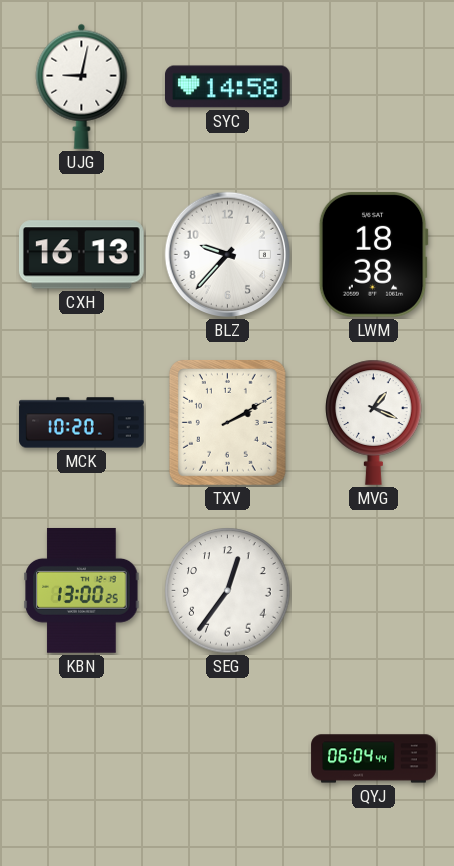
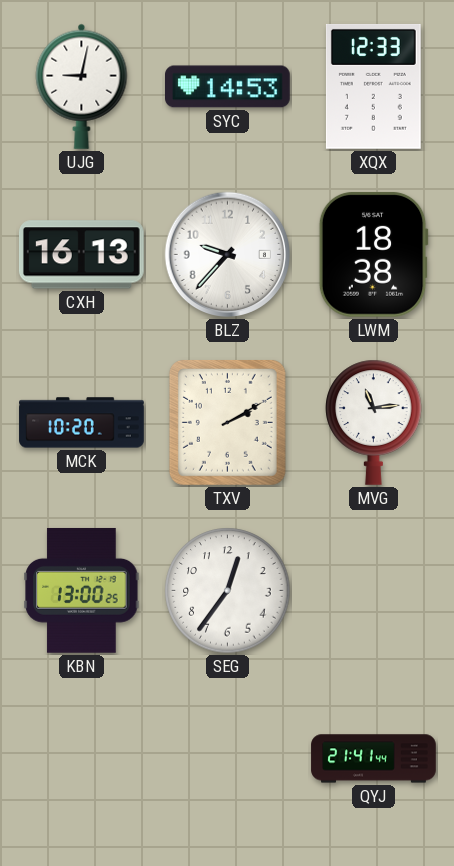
SYC: 14:58 -> 14:53 (228, 87)
XQX: none -> 12:33 (373, 86)
MVG: 1:19 -> 11:14 (374, 422)
QYJ: 06:04 -> 21:41 (374, 759)
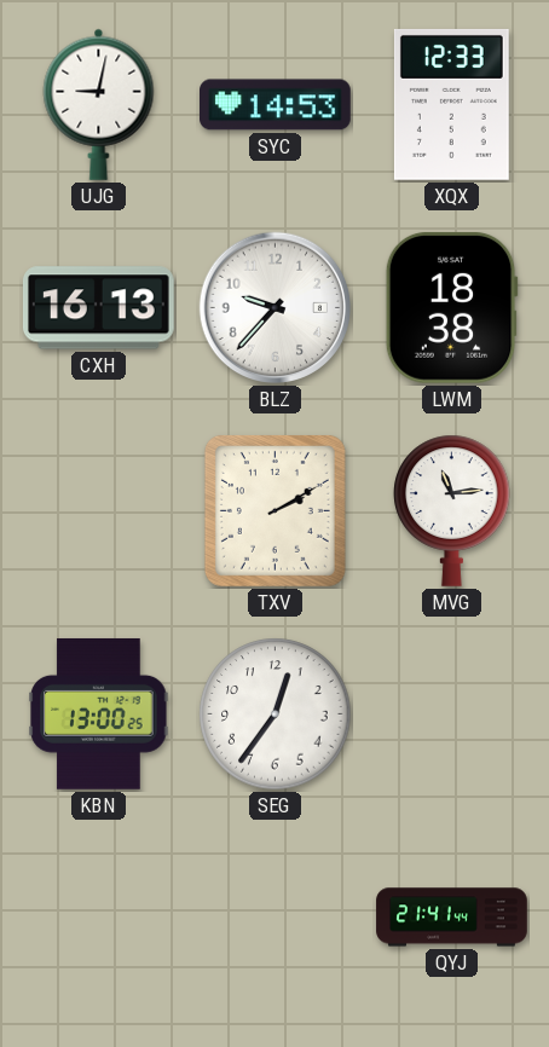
MCK: 10:20 -> none (82, 423)
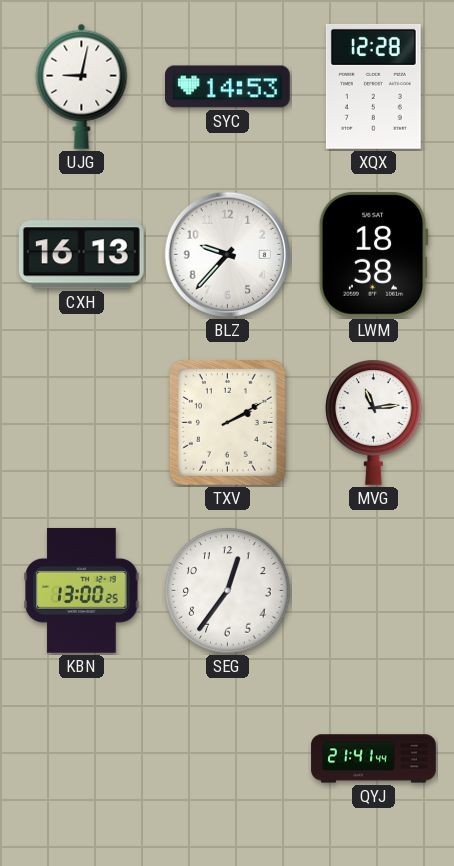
XQX: 12:33 -> 12:28 (373, 86)
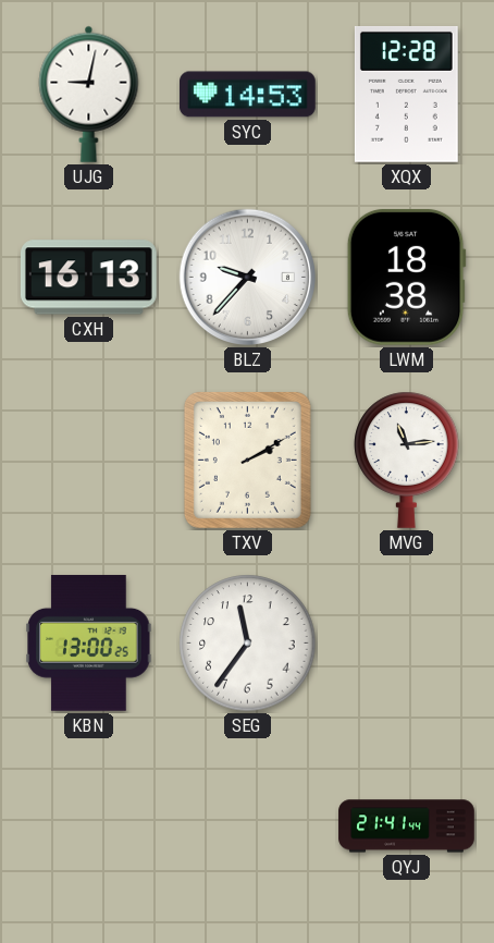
SEG: 12:36 -> 11:36 (248, 644)
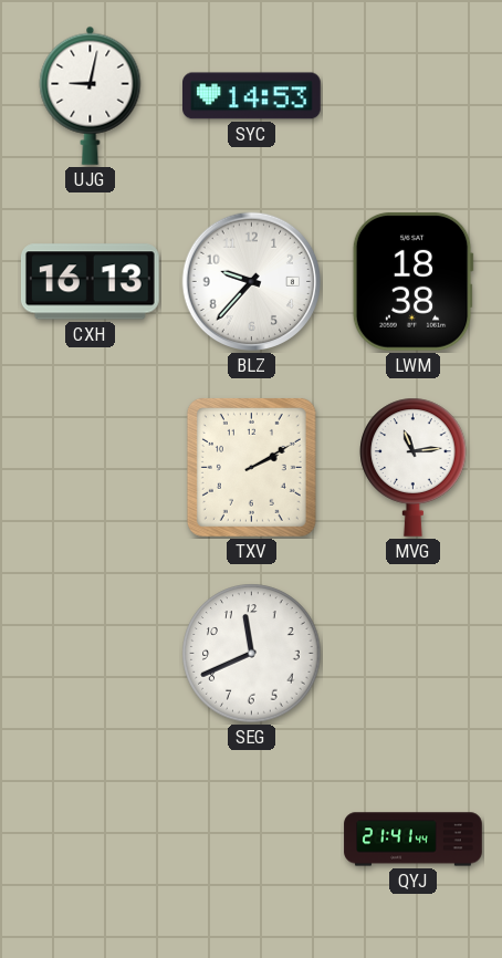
XQX: 12:28 -> none (406, 94)
KBN: 13:00 -> none (89, 642)
SEG: 11:36 -> 11:41 (252, 654)
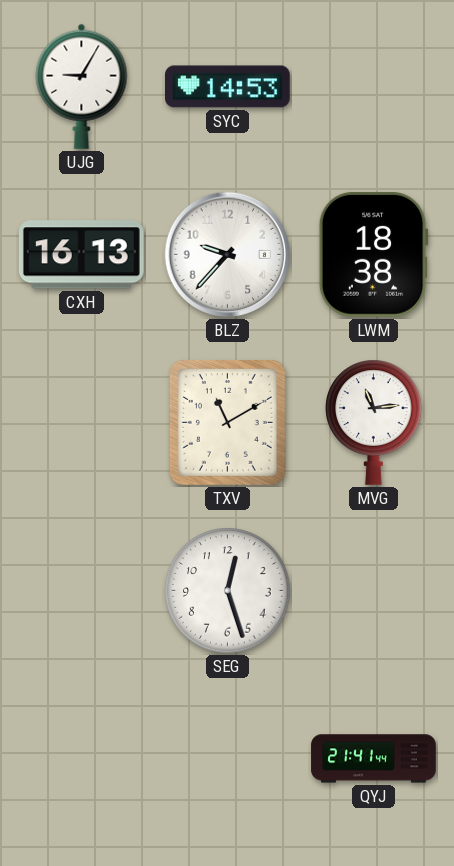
UJG: 9:02 -> 9:05 (82, 86)
TXV: 2:10 -> 11:10 (227, 422)
SEG: 11:41 -> 12:27 (228, 591)
